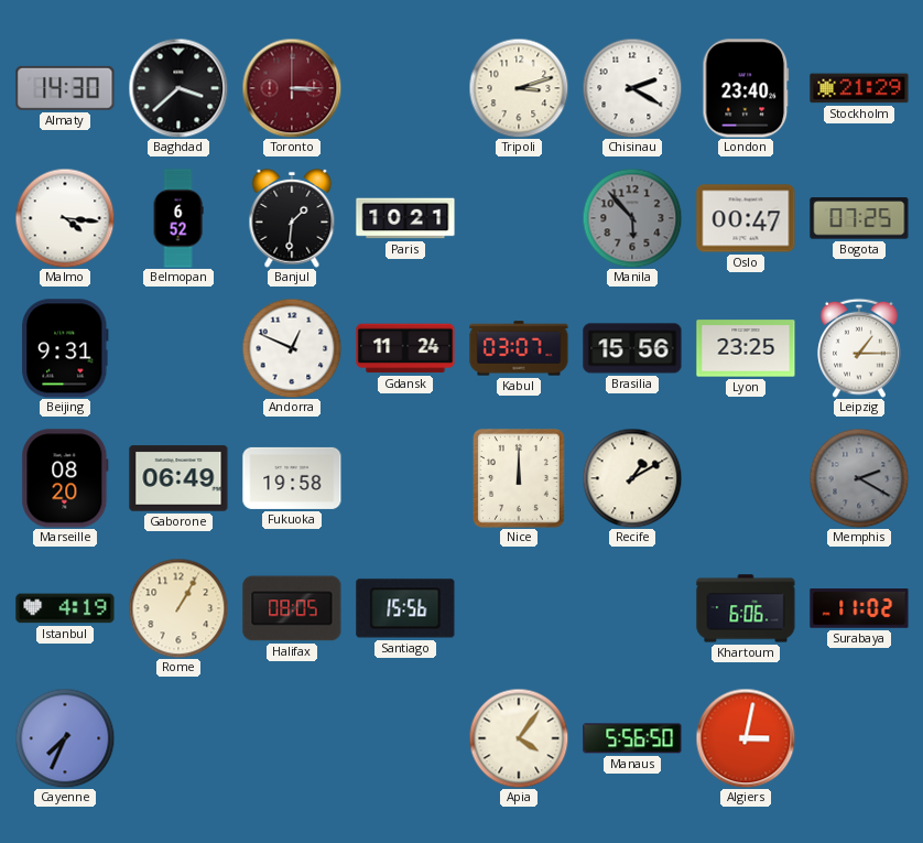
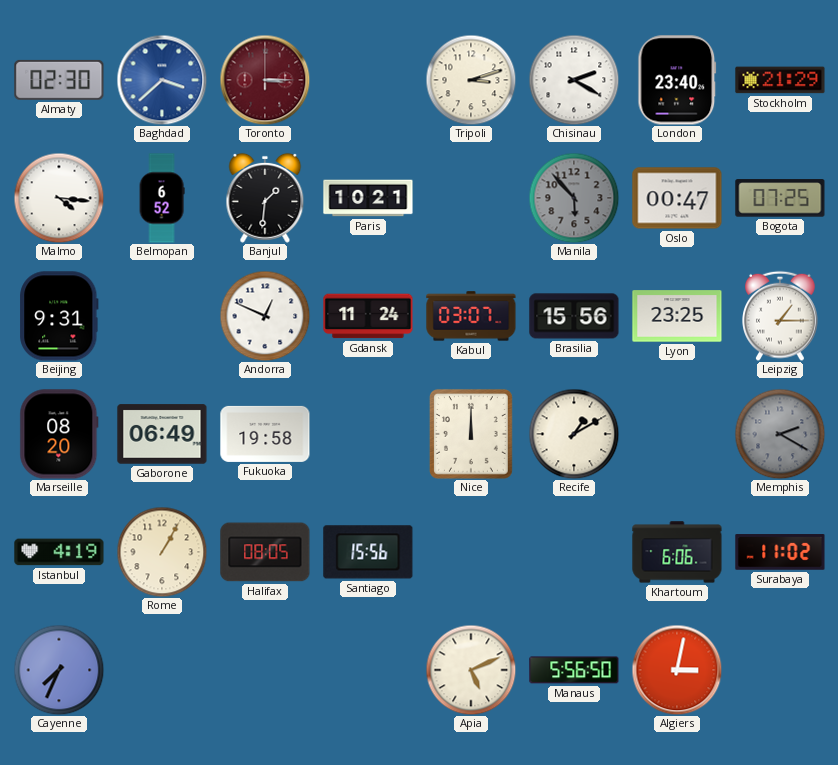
Almaty: 14:30 -> 02:30 (59, 80)
Baghdad dial: black -> blue (162, 80)
Apia: 4:06 -> 5:11 (471, 670)
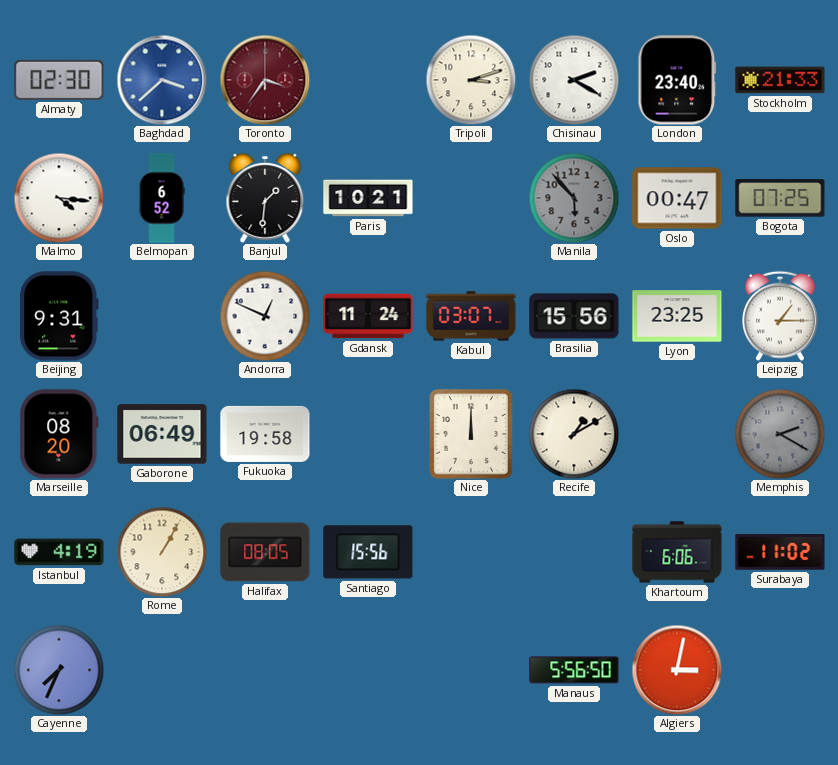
Toronto: 3:15 -> 3:36 (265, 80)
Stockholm: 21:29 -> 21:33 (780, 80)
Apia: 5:11 -> none (471, 670)
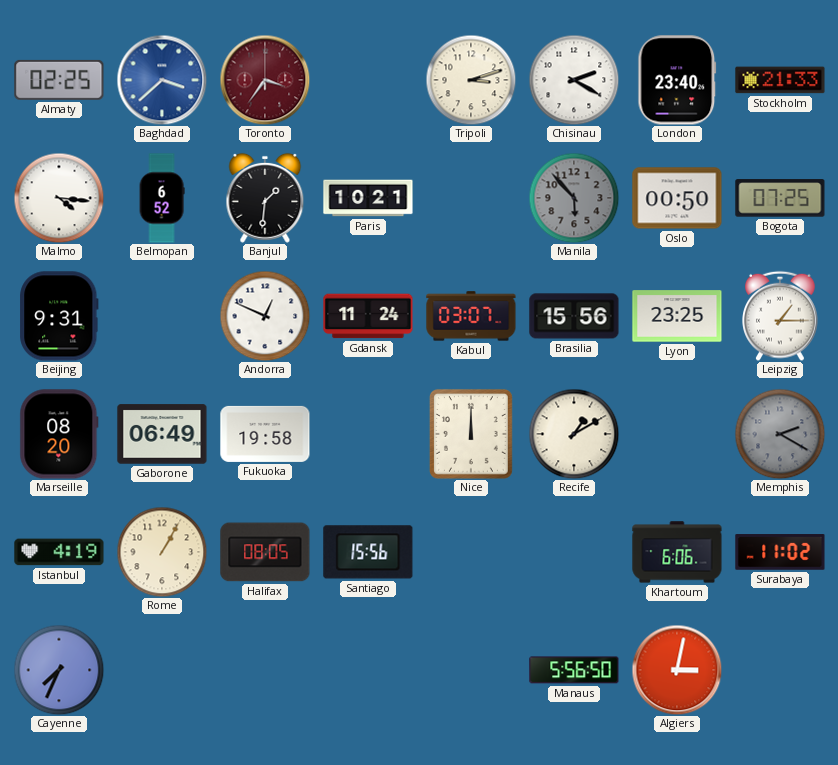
Almaty: 02:30 -> 02:25 (59, 80)
Oslo: 00:47 -> 00:50 (677, 198)
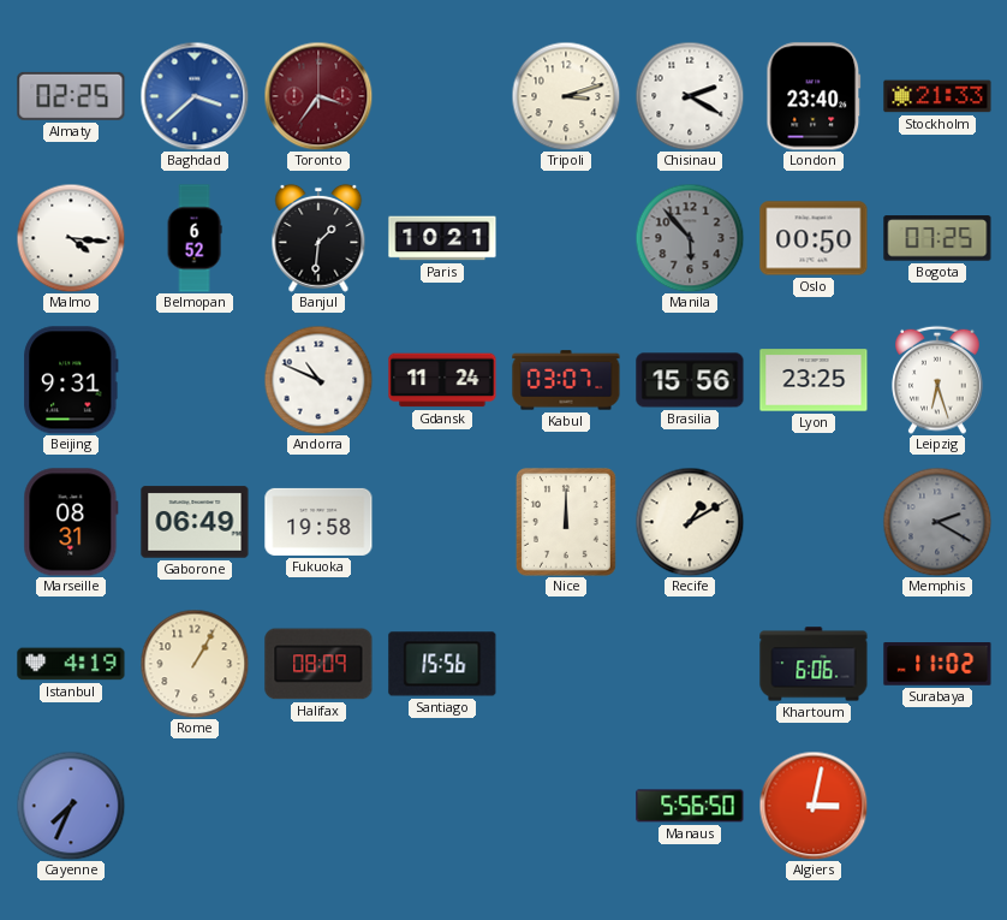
Andorra: 12:49 -> 10:49 (318, 380)
Leipzig: 1:15 -> 6:27 (937, 380)
Marseille: 08:20 -> 08:31 (71, 522)
Halifax: 08:05 -> 08:09 (318, 664)
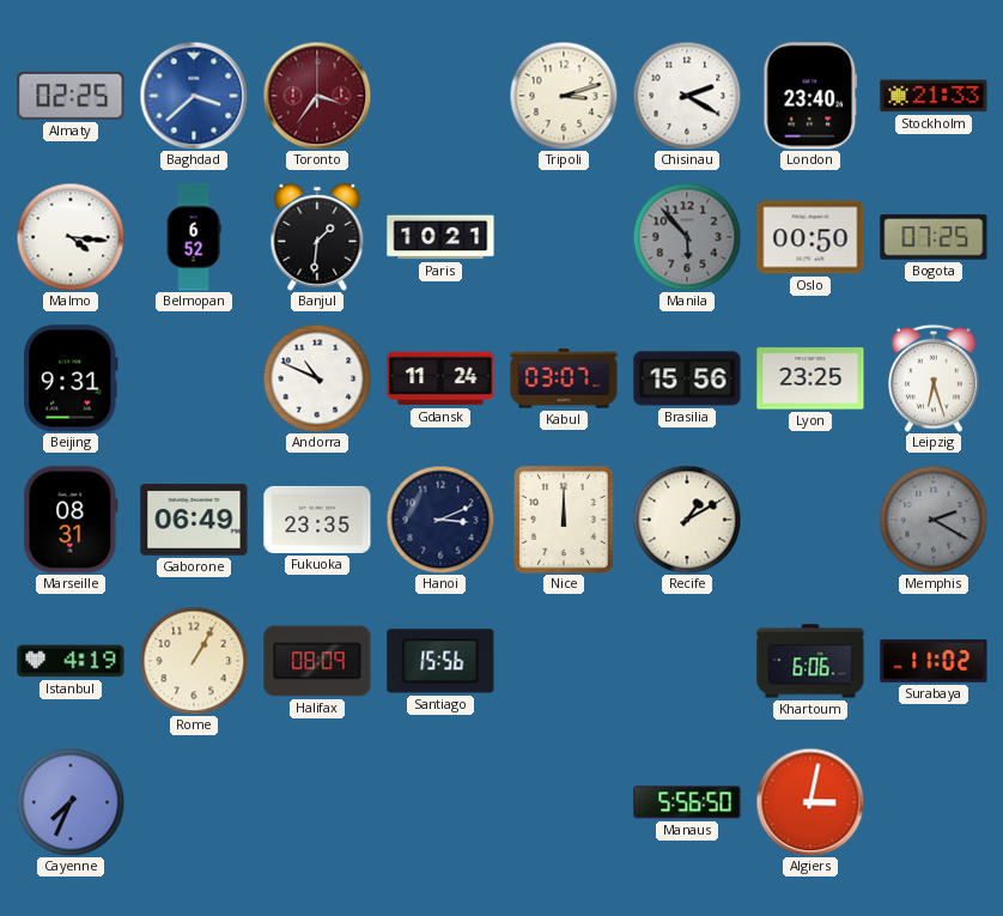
Fukuoka: 19:58 -> 23:35 (317, 520)
Hanoi: none -> 3:11 (440, 520)
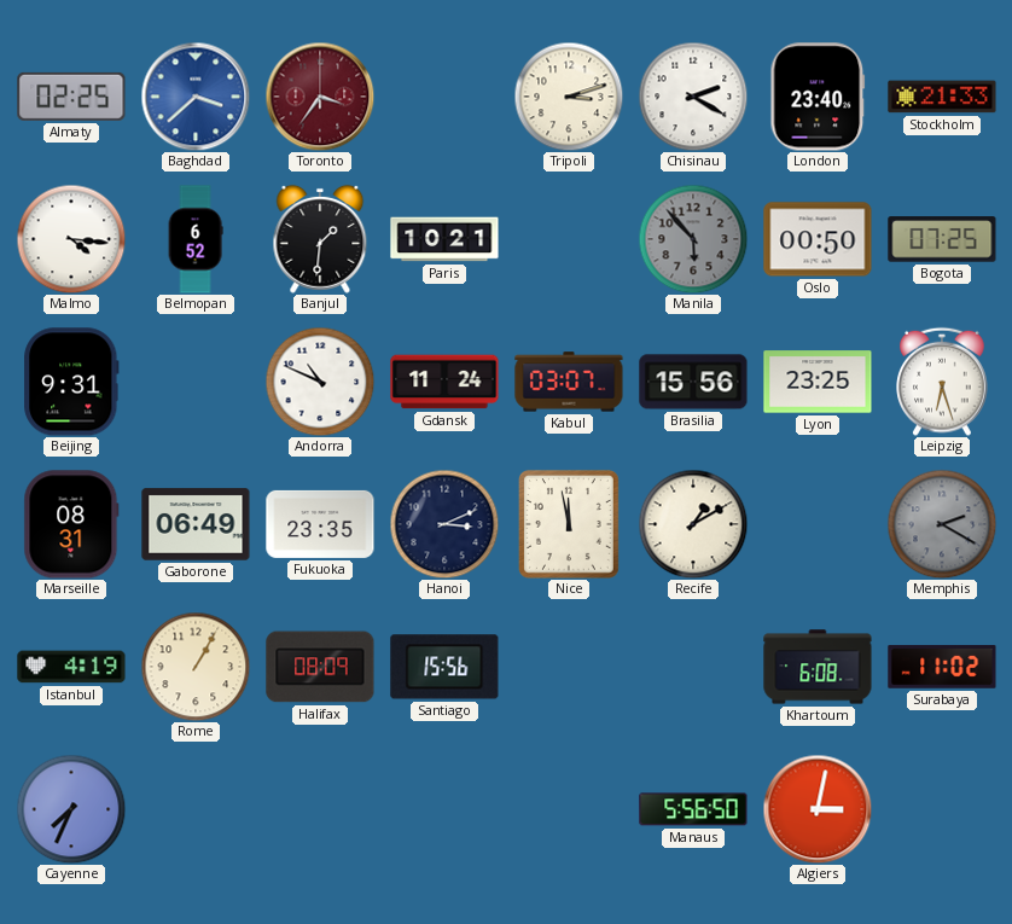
Nice: 12:00 -> 11:58 (569, 524)
Khartoum: 6:06 -> 6:08 (818, 667)
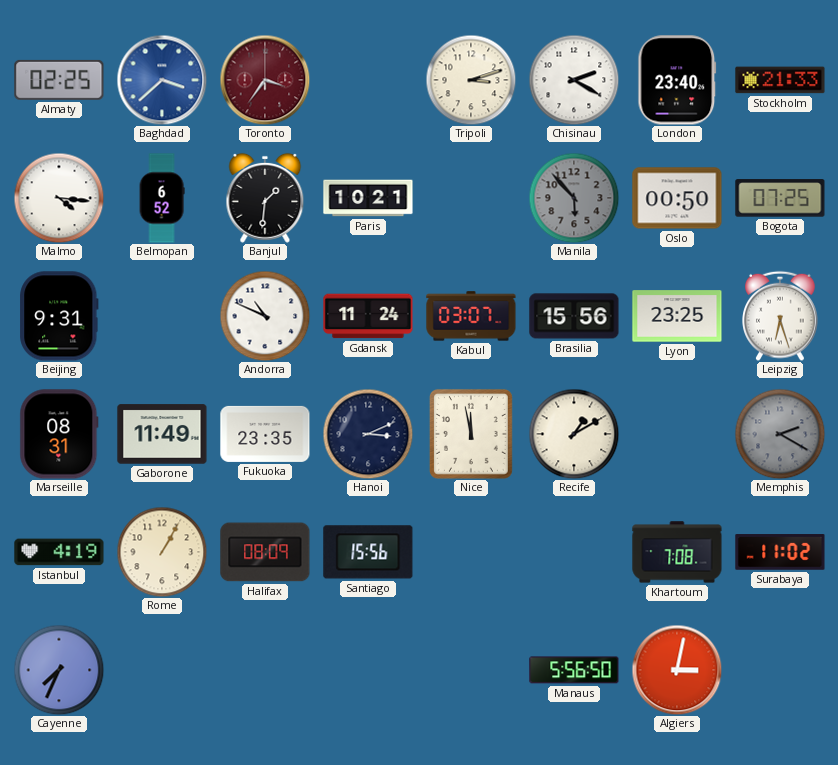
Gaborone: 06:49 -> 11:49 (162, 434)
Khartoum: 6:08 -> 7:08 (677, 552)
